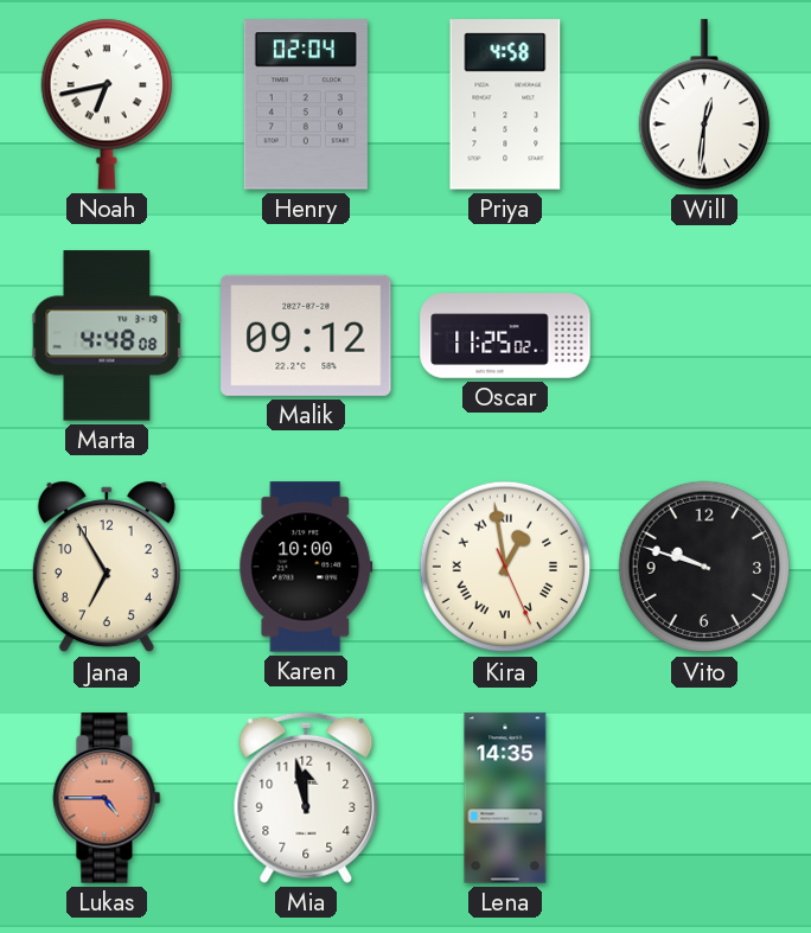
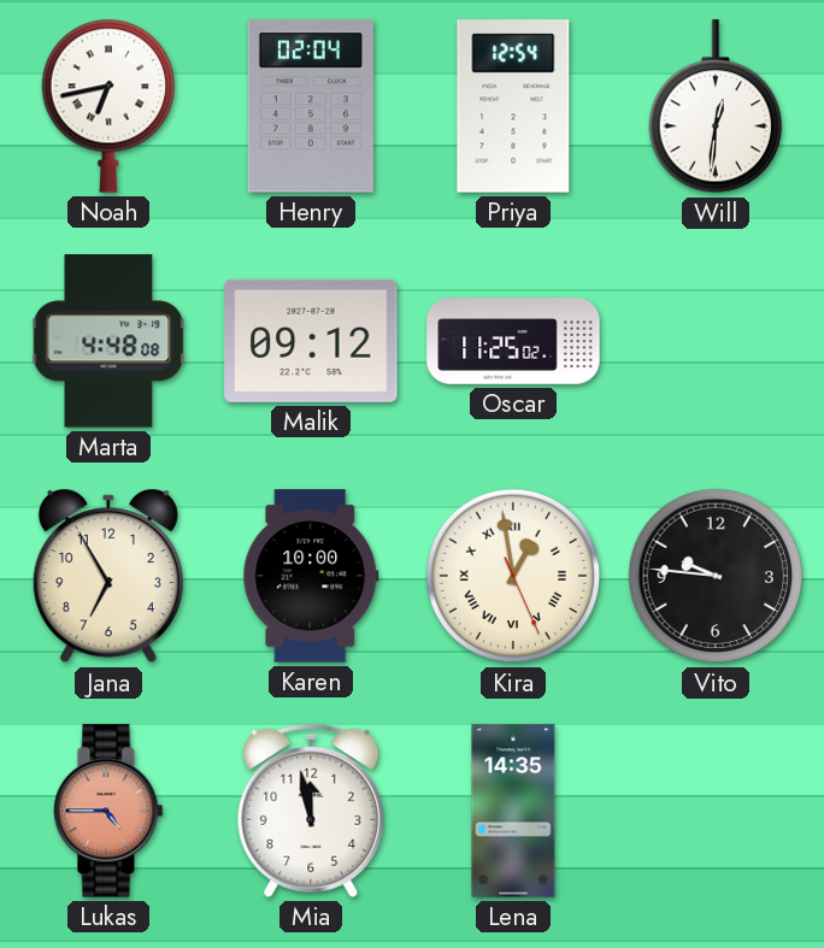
Priya: 4:58 -> 12:54 (513, 106)
Vito: 9:48 -> 9:46 (716, 576)
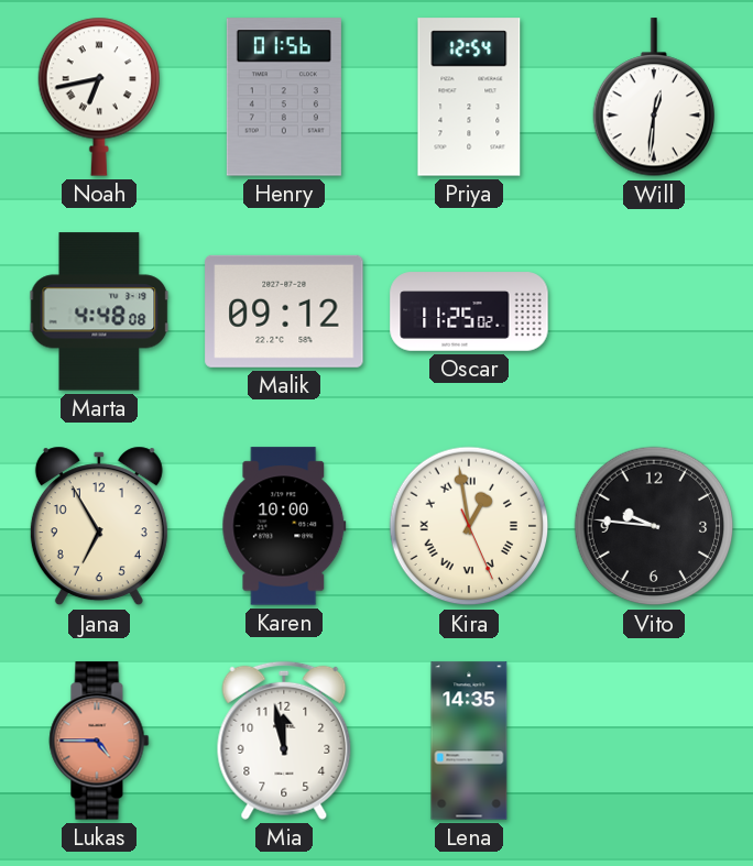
Henry: 02:04 -> 01:56 (284, 97)
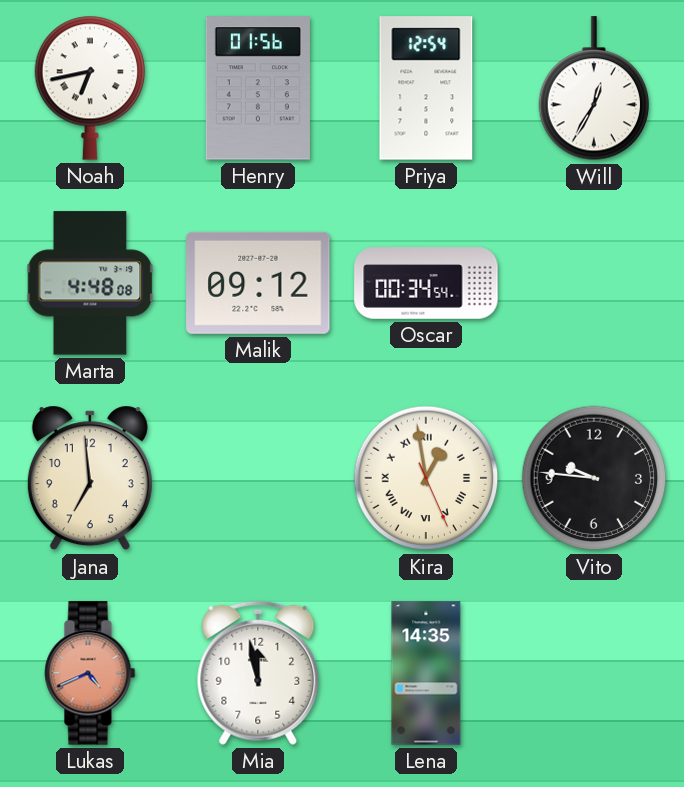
Will: 12:31 -> 12:35 (593, 89)
Oscar: 11:25 -> 00:34 (426, 283)
Jana: 6:55 -> 6:59 (90, 478)
Karen: 10:00 -> none (284, 526)
Lukas: 4:45 -> 4:41 (90, 673)
